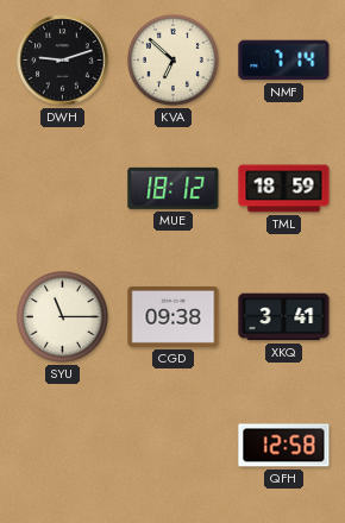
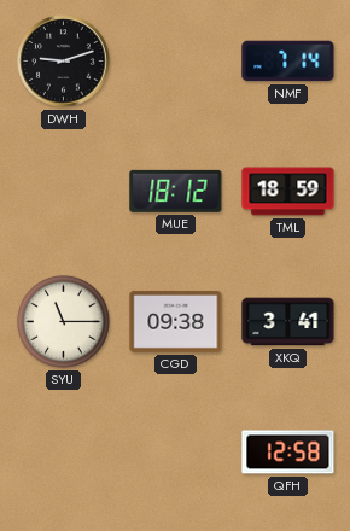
KVA: 6:52 -> none (172, 59)
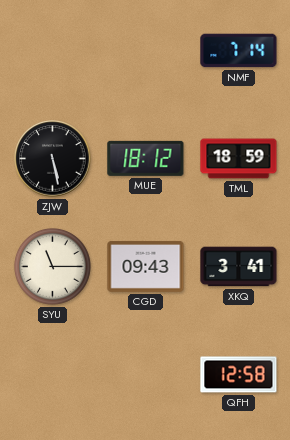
DWH: 9:12 -> none (64, 62)
ZJW: none -> 5:28 (53, 159)
CGD: 09:38 -> 09:43 (146, 266)
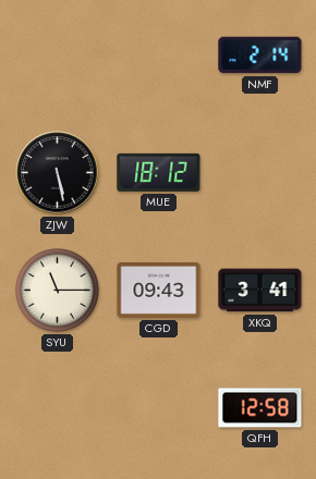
NMF: 7:14 -> 2:14 (260, 56)
TML: 18:59 -> none (239, 159)
